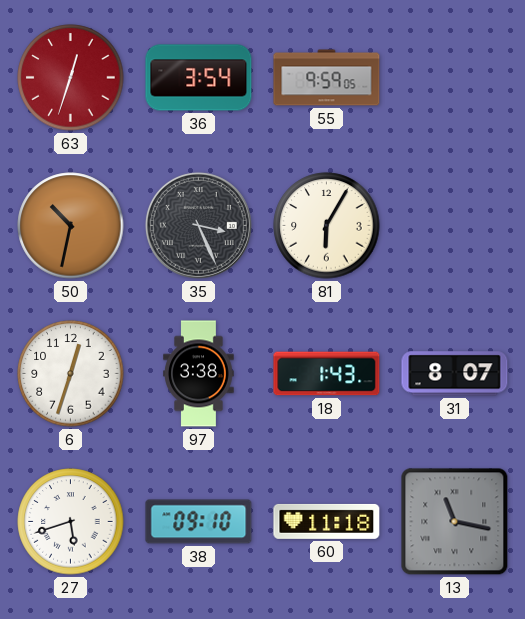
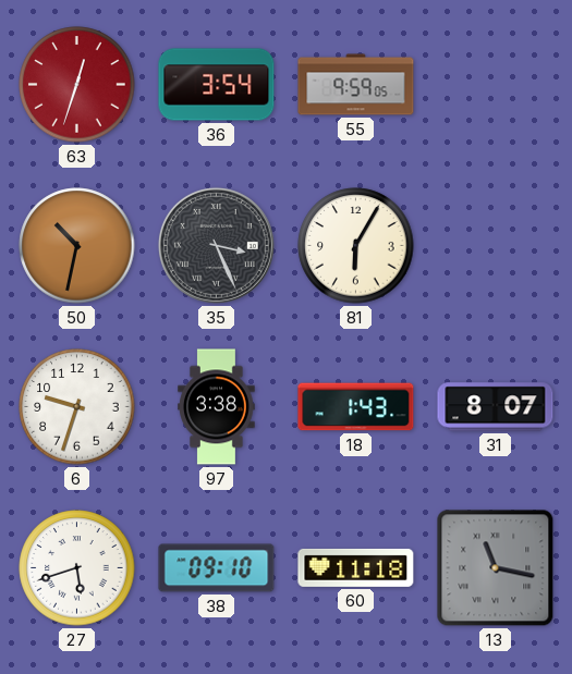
6: 12:33 -> 9:33 (77, 407)
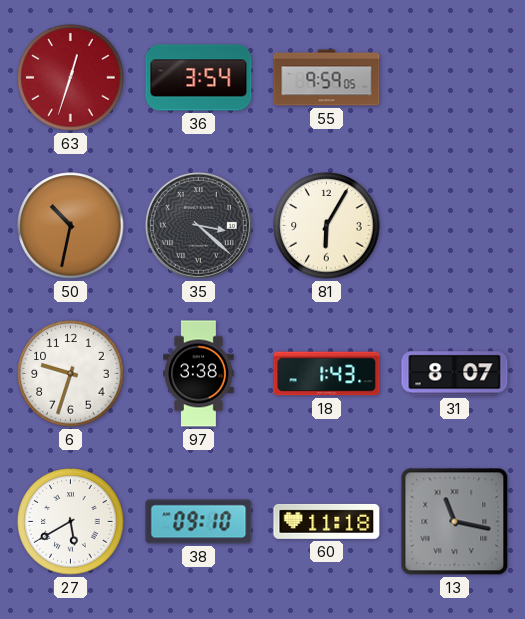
35: 3:26 -> 3:22 (198, 225)
27: 5:42 -> 5:40 (71, 522)
